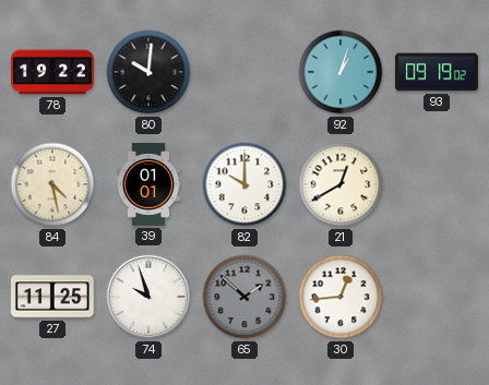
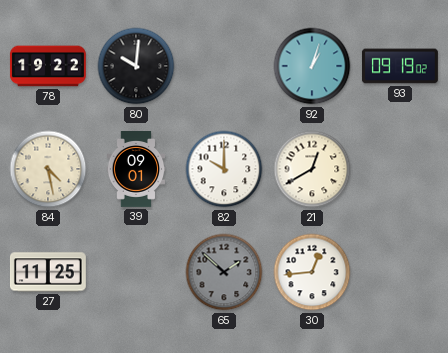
39: 01:01 -> 09:01 (136, 170)
74: 9:57 -> none (148, 297)
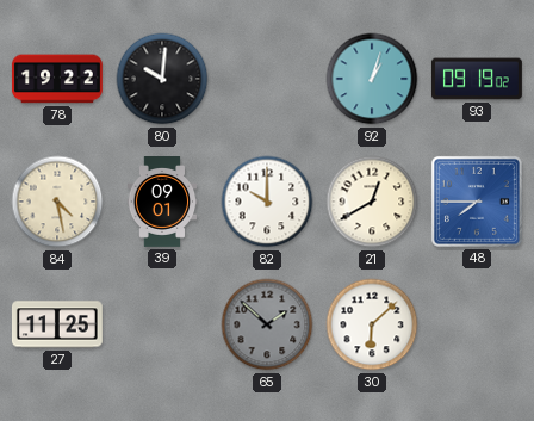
48: none -> 7:45 (477, 202)
30: 12:44 -> 6:08 (372, 324)
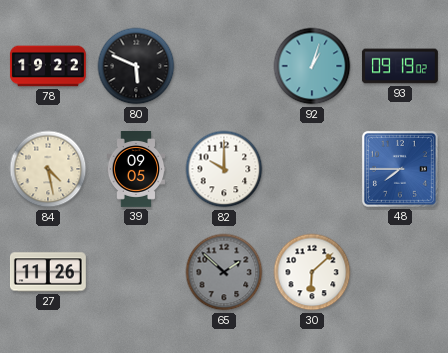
80: 10:01 -> 5:49 (136, 66)
39: 09:01 -> 09:05 (136, 170)
21: 12:40 -> none (372, 202)
27: 11:25 -> 11:26 (48, 272)
